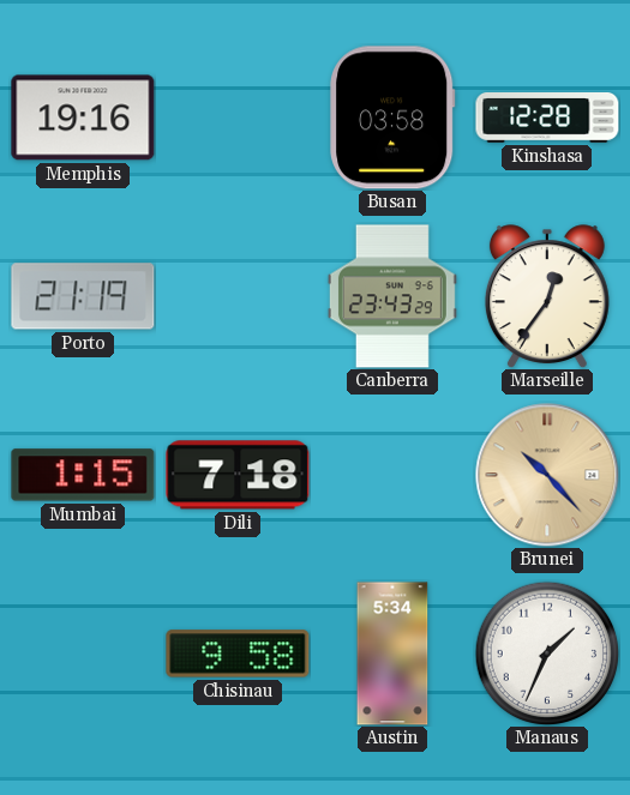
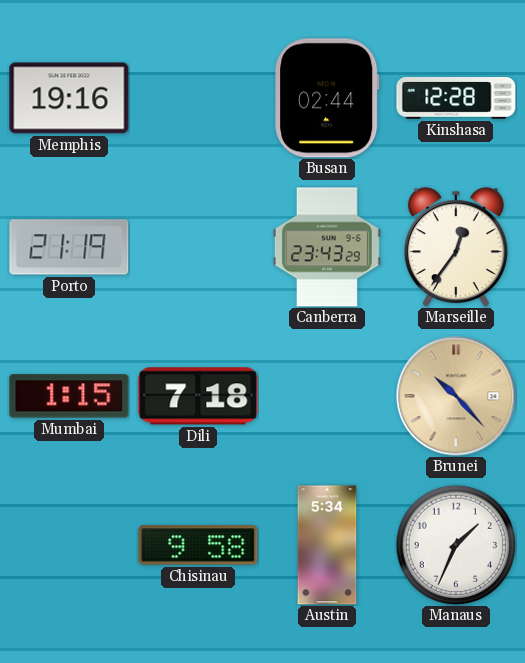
Busan: 03:58 -> 02:44 (328, 98)
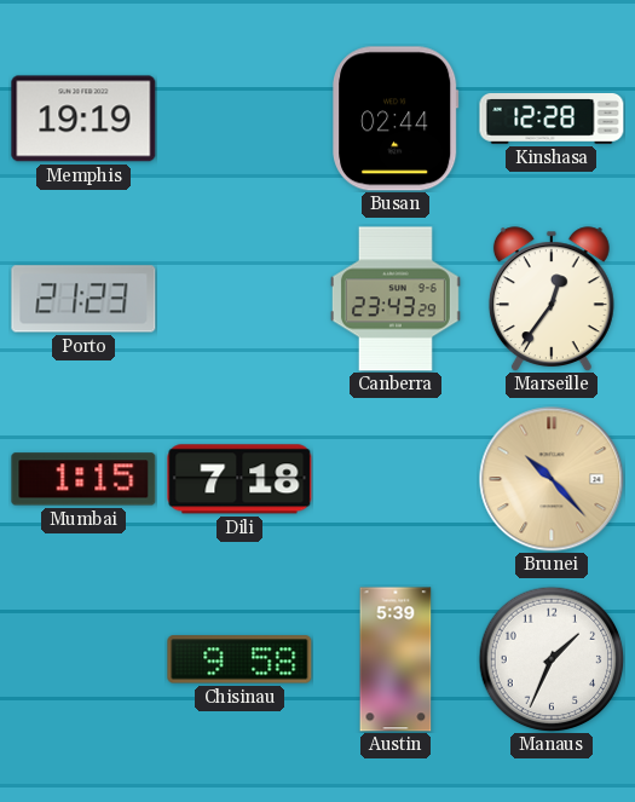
Memphis: 19:16 -> 19:19 (83, 119)
Porto: 21:19 -> 21:23 (83, 299)
Austin: 5:34 -> 5:39 (396, 659)
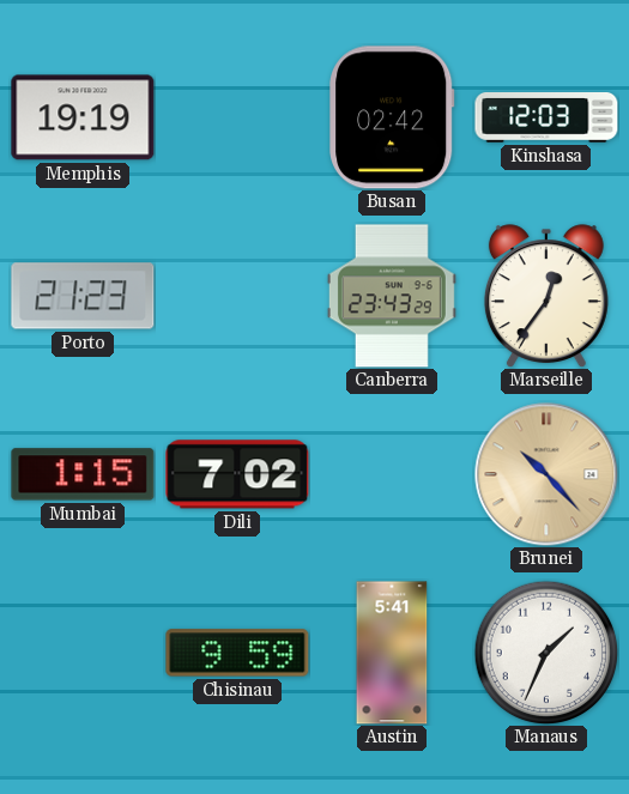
Busan: 02:44 -> 02:42 (393, 117)
Kinshasa: 12:28 -> 12:03 (546, 119)
Dili: 7:18 -> 7:02 (237, 474)
Chisinau: 9:58 -> 9:59 (237, 653)
Austin: 5:39 -> 5:41 (392, 653)
